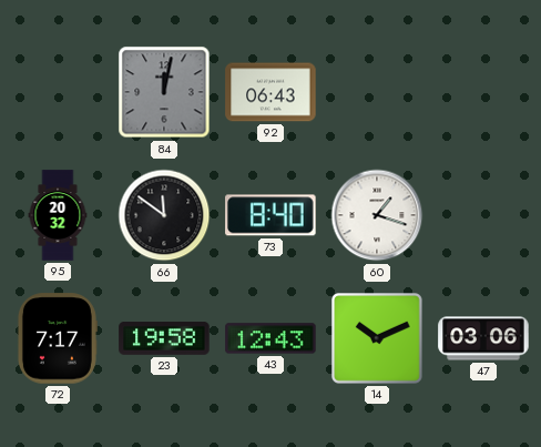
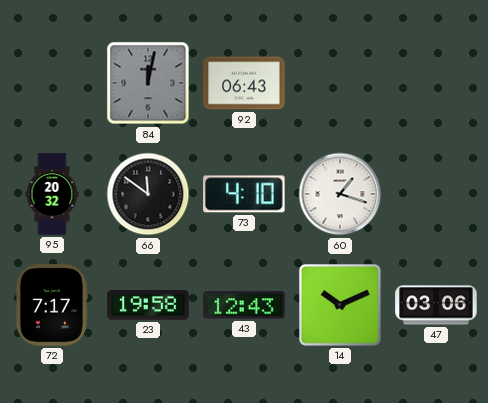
73: 8:40 -> 4:10 (244, 194)
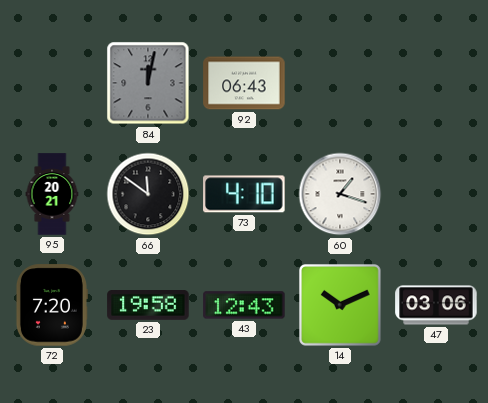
95: 20:32 -> 20:21 (52, 194)
72: 7:17 -> 7:20 (51, 305)
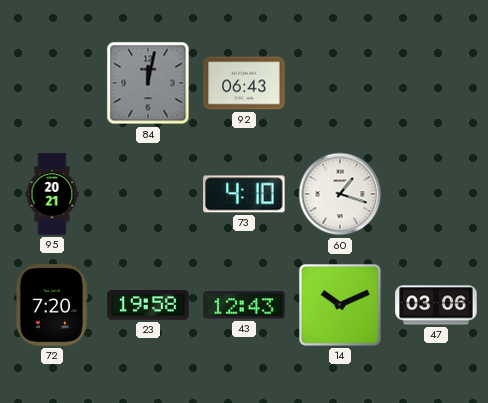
66: 11:51 -> none (148, 194)
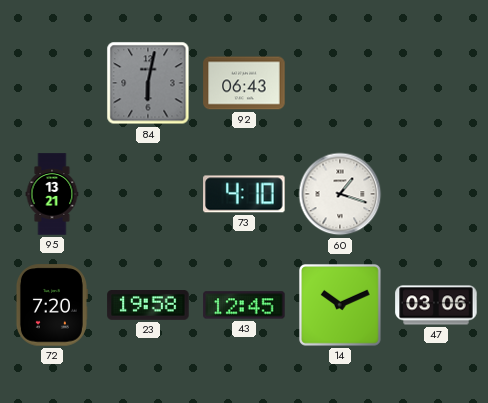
84: 12:02 -> 6:02 (148, 83)
95: 20:21 -> 13:21 (52, 194)
43: 12:43 -> 12:45 (244, 305)
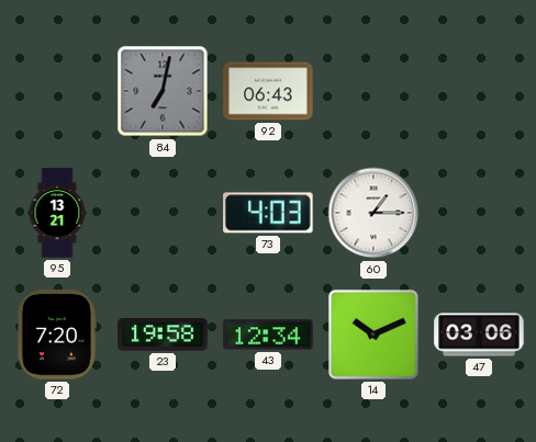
84: 6:02 -> 7:02 (163, 91)
73: 4:10 -> 4:03 (268, 213)
60: 1:18 -> 1:15 (373, 213)
43: 12:45 -> 12:34 (268, 335)
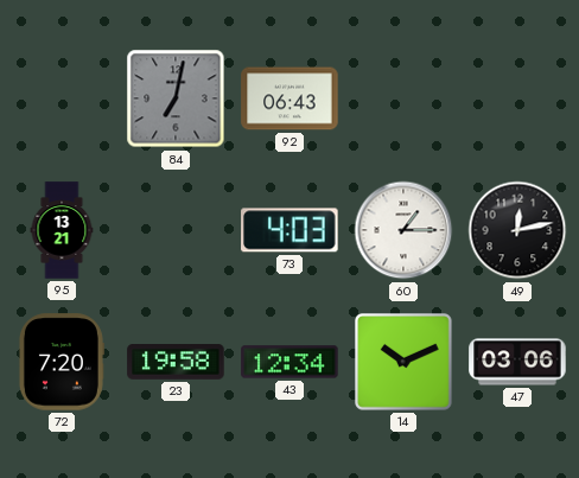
49: none -> 12:13 (517, 230)
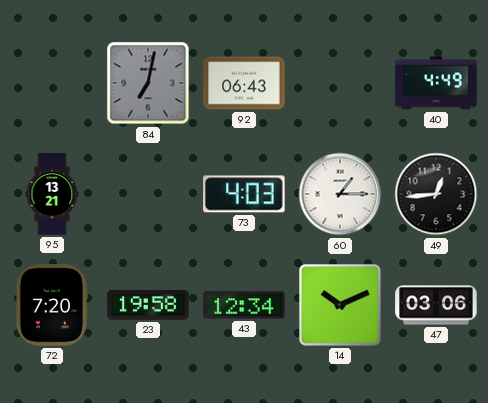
40: none -> 4:49 (436, 83)
49: 12:13 -> 12:44 (436, 194)
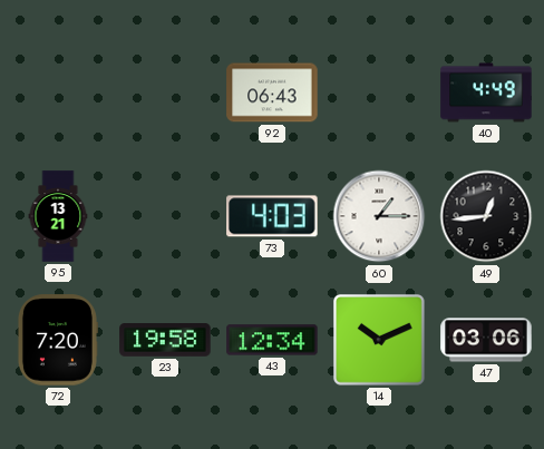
84: 7:02 -> none (148, 83)
